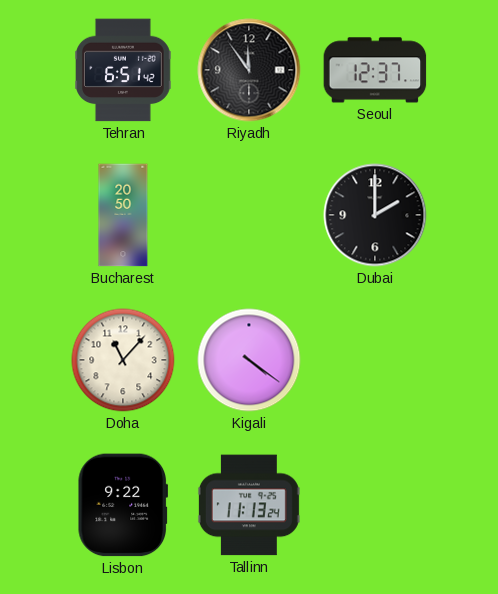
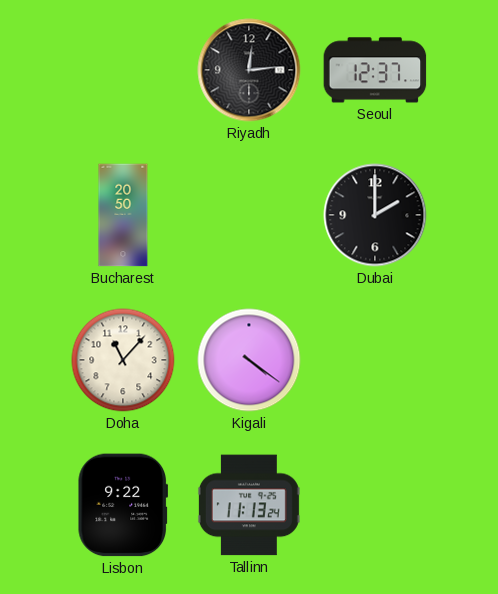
Tehran: 6:51 -> none (124, 70)
Riyadh: 11:54 -> 12:14 (249, 70)
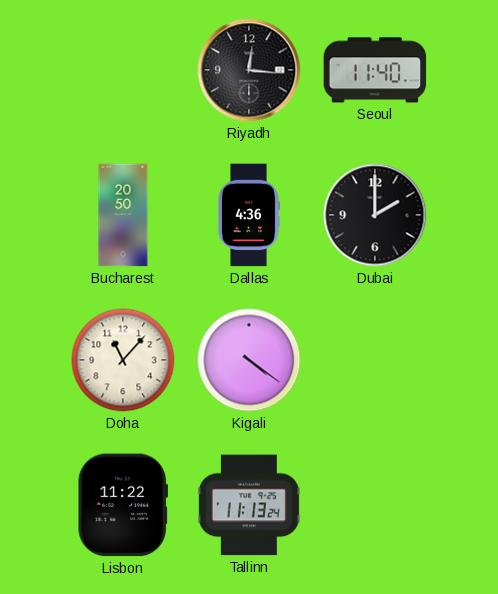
Riyadh: 12:14 -> 12:16 (249, 70)
Seoul: 12:37 -> 11:40 (375, 70)
Dallas: none -> 4:36 (249, 215)
Lisbon: 9:22 -> 11:22 (122, 505)
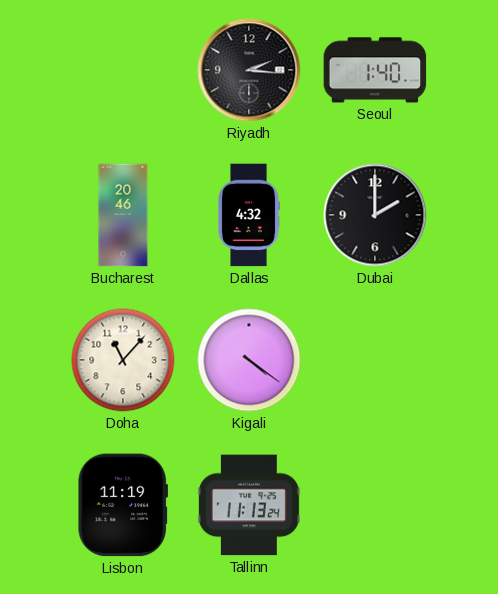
Riyadh: 12:16 -> 2:16 (249, 70)
Seoul: 11:40 -> 1:40 (375, 70)
Bucharest: 20:50 -> 20:46 (123, 215)
Dallas: 4:36 -> 4:32 (249, 215)
Lisbon: 11:22 -> 11:19 (122, 505)
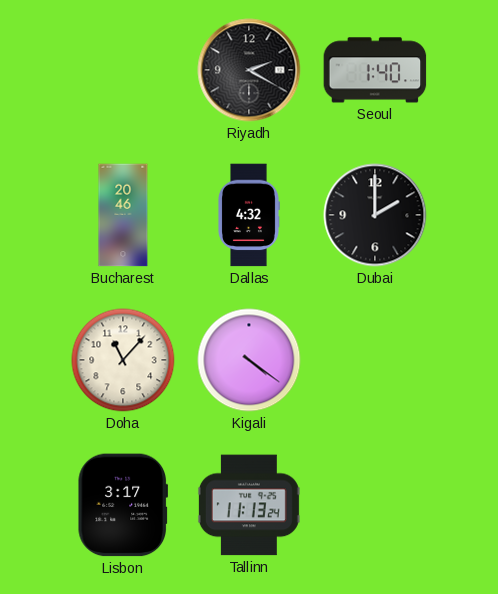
Riyadh: 2:16 -> 2:20 (249, 70)
Lisbon: 11:19 -> 3:17 (122, 505)
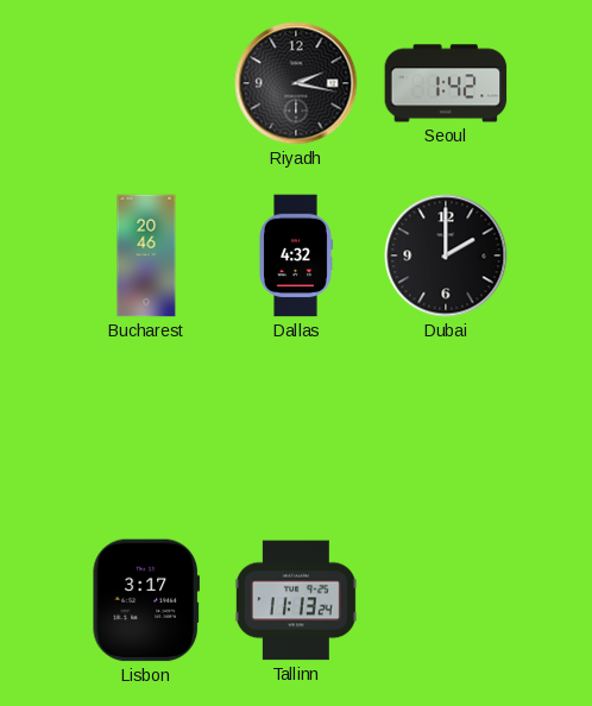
Riyadh: 2:20 -> 2:17 (296, 83)
Seoul: 1:40 -> 1:42 (446, 83)
Doha: 11:07 -> none (123, 360)
Kigali: 4:21 -> none (249, 360)
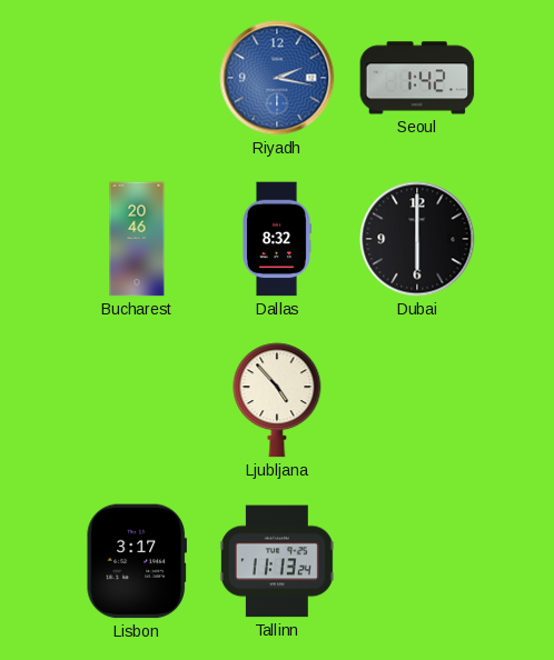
Riyadh dial: black -> blue (277, 78)
Dallas: 4:32 -> 8:32 (277, 239)
Dubai: 2:00 -> 6:00 (417, 239)
Ljubljana: none -> 4:53 (277, 400)
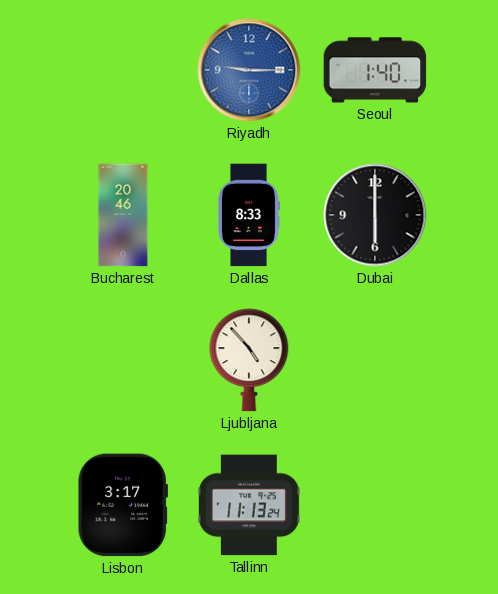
Riyadh: 2:17 -> 9:15 (249, 70)
Seoul: 1:42 -> 1:40 (375, 70)
Dallas: 8:32 -> 8:33 (249, 215)
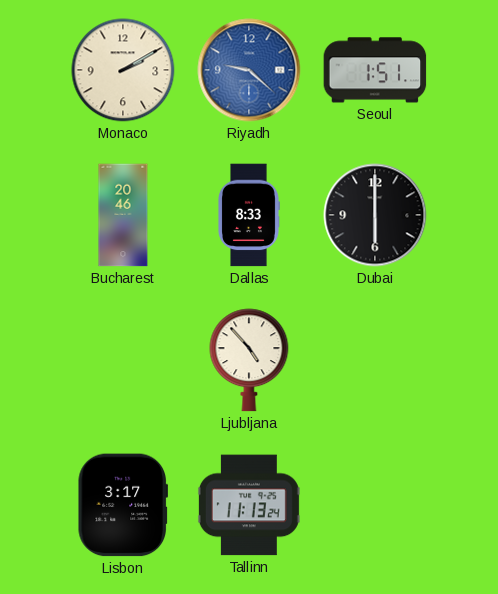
Monaco: none -> 2:10 (123, 70)
Riyadh: 9:15 -> 9:22 (249, 70)
Seoul: 1:40 -> 1:51 (375, 70)
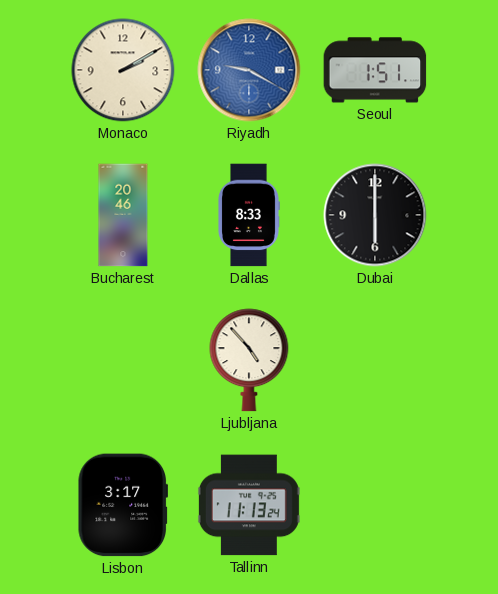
Riyadh: 9:22 -> 9:20 (249, 70)
